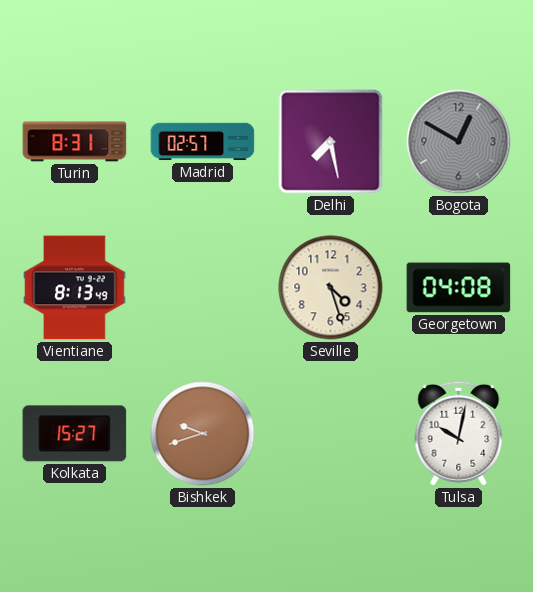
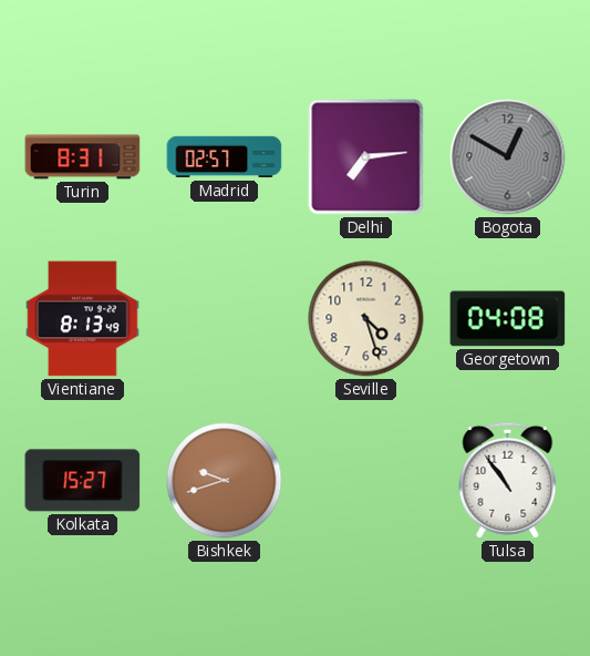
Delhi: 7:28 -> 7:14 (366, 157)
Tulsa: 10:02 -> 10:54 (508, 480)
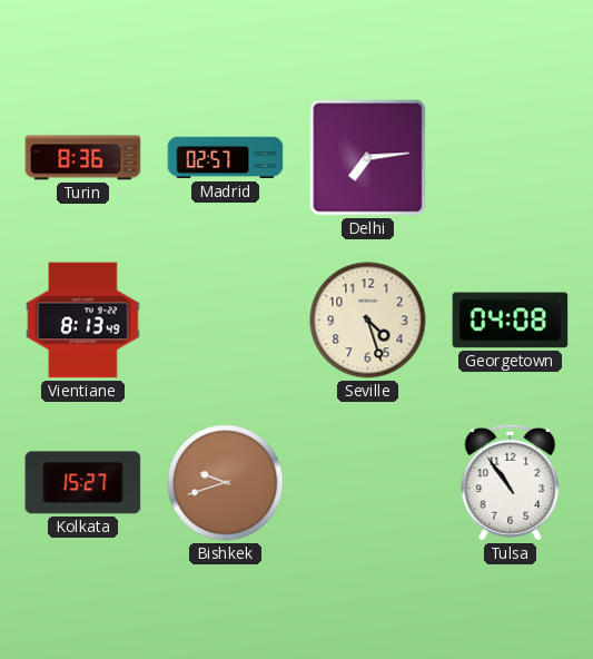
Turin: 8:31 -> 8:36 (83, 158)
Bogota: 12:50 -> none (508, 157)
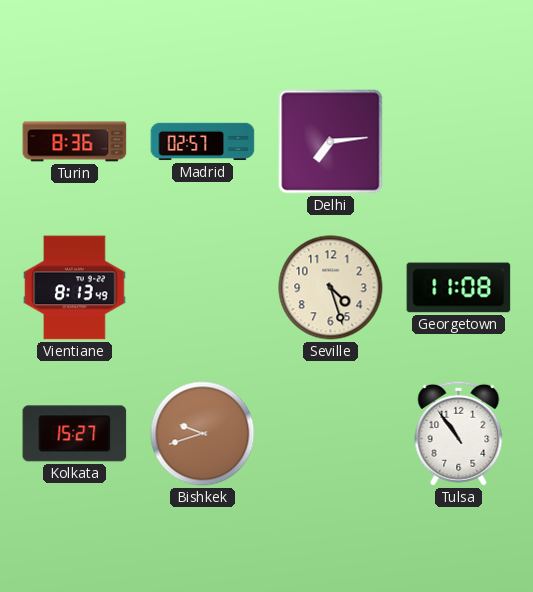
Georgetown: 04:08 -> 11:08 (459, 288)
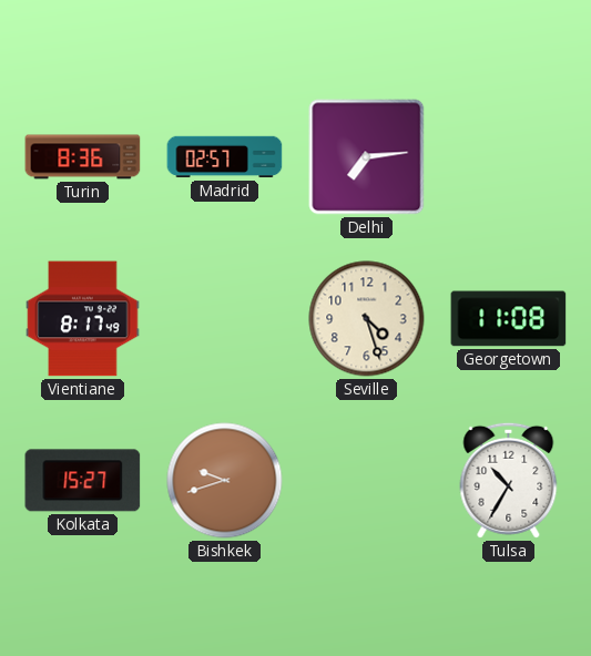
Vientiane: 8:13 -> 8:17 (83, 319)
Tulsa: 10:54 -> 10:35 (509, 480)
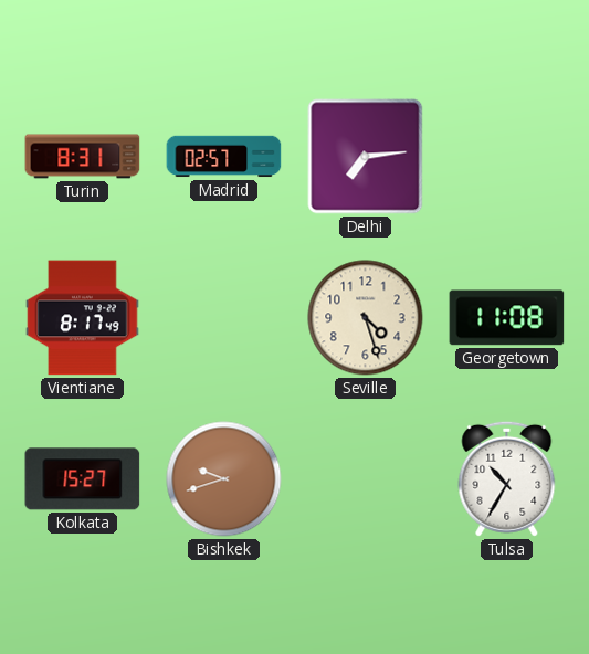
Turin: 8:36 -> 8:31 (83, 157)
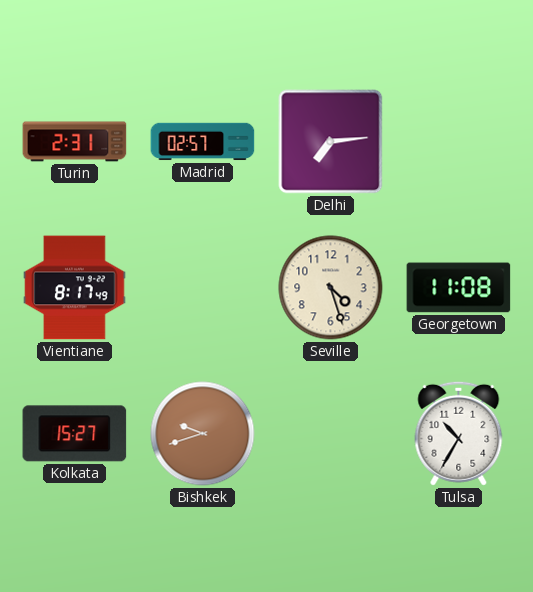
Turin: 8:31 -> 2:31 (75, 142)
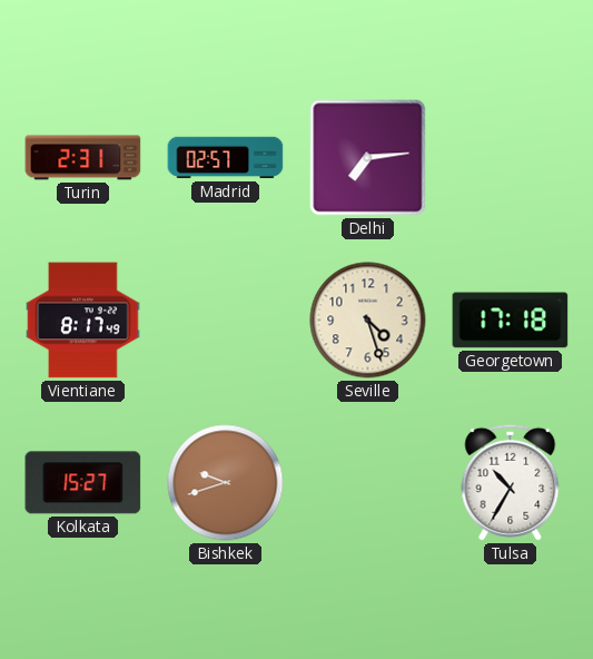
Georgetown: 11:08 -> 17:18 (511, 321)
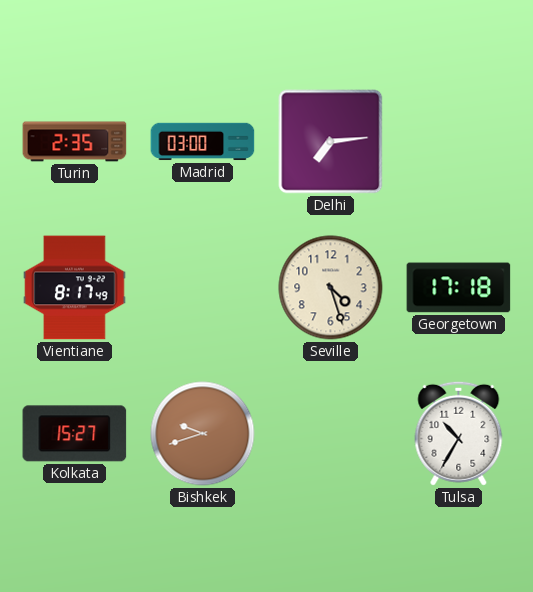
Turin: 2:31 -> 2:35 (75, 142)
Madrid: 02:57 -> 03:00 (203, 142)
